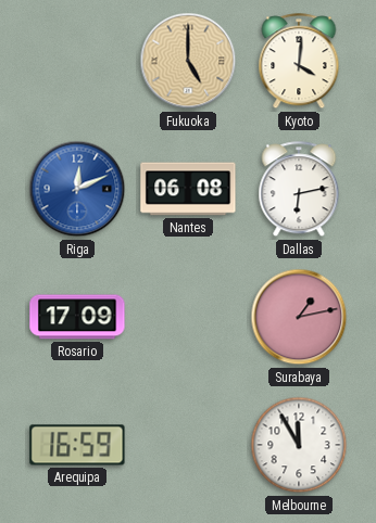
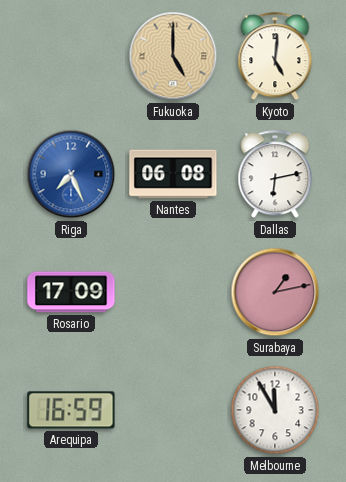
Kyoto: 4:01 -> 5:01 (275, 57)
Riga: 12:11 -> 7:26 (71, 174)
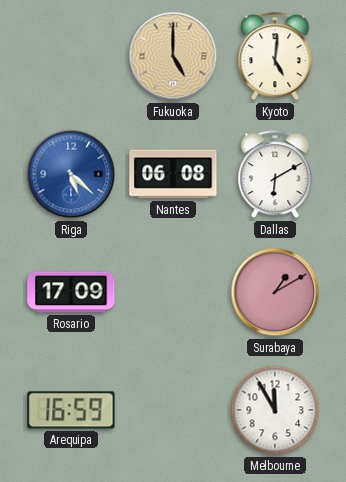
Riga: 7:26 -> 5:22 (71, 174)
Dallas: 6:13 -> 6:10 (275, 175)
Surabaya: 1:13 -> 1:10 (275, 292)
